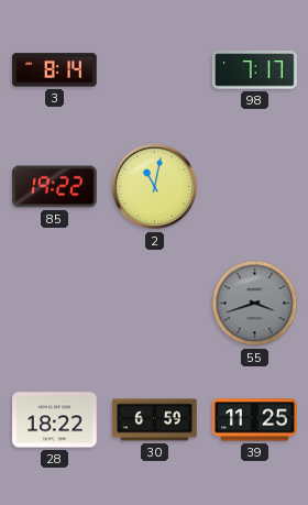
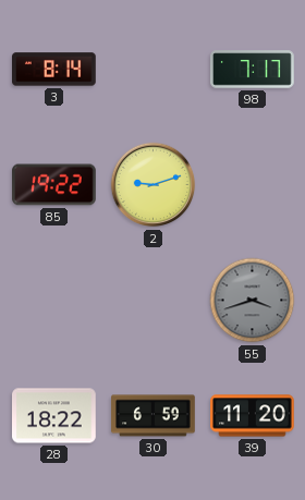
2: 11:02 -> 9:12 (154, 185)
39: 11:25 -> 11:20 (253, 416)
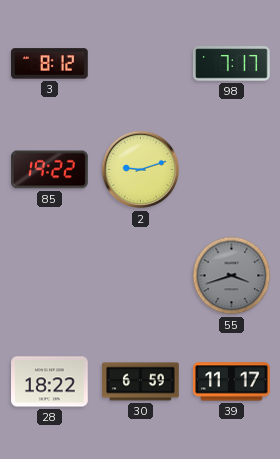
3: 8:14 -> 8:12 (50, 64)
39: 11:20 -> 11:17 (232, 382)
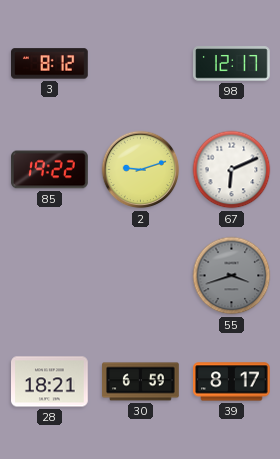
98: 7:17 -> 12:17 (232, 64)
67: none -> 6:11 (232, 170)
28: 18:22 -> 18:21 (50, 382)
39: 11:17 -> 8:17 (232, 382)
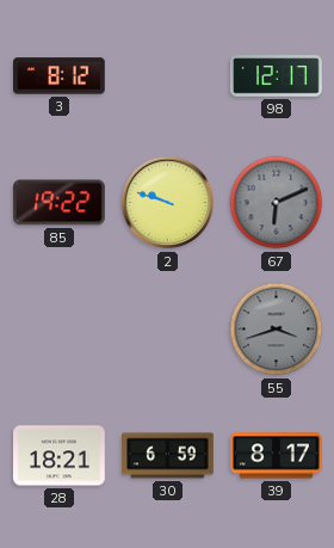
2: 9:12 -> 9:48 (168, 203)
67 dial: white -> grey (277, 203)
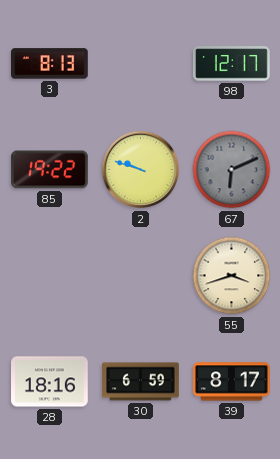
3: 8:12 -> 8:13 (50, 64)
55 dial: grey -> cream (232, 276)
28: 18:21 -> 18:16 (50, 382)
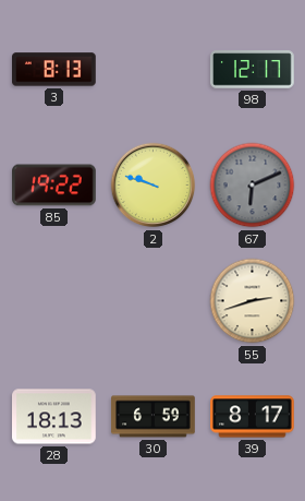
55: 3:42 -> 2:42 (253, 301)
28: 18:16 -> 18:13 (54, 417)
